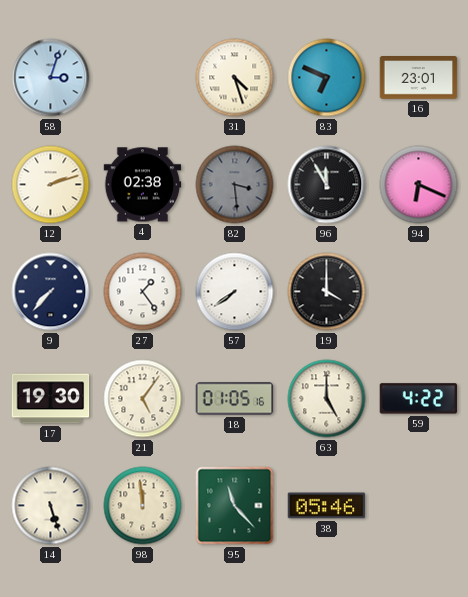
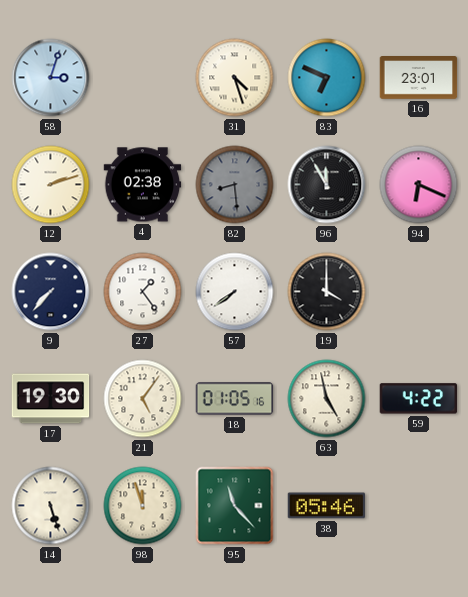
82: 3:29 -> 8:29 (235, 185)
63: 5:00 -> 4:58 (327, 399)
98: 11:59 -> 11:57 (143, 506)
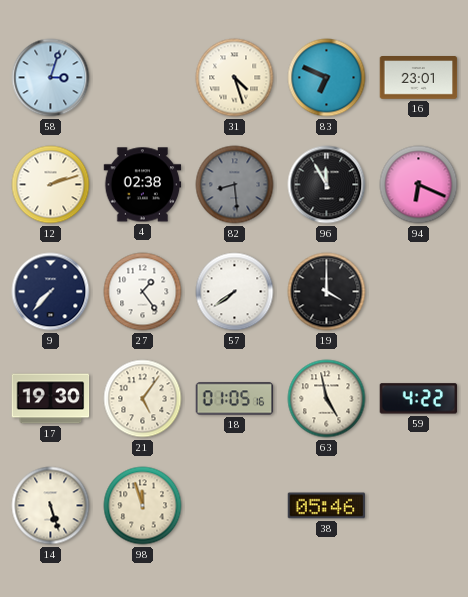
95: 11:23 -> none (235, 506)
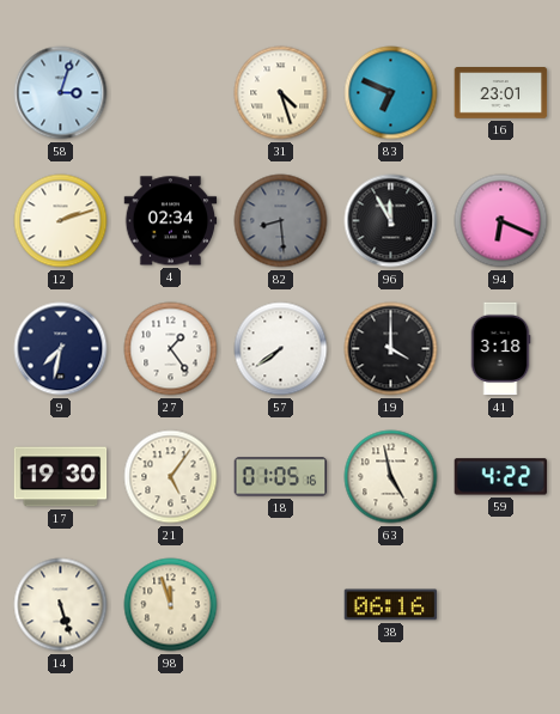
4: 02:38 -> 02:34 (171, 221)
9: 7:37 -> 7:32 (61, 349)
41: none -> 3:18 (500, 349)
38: 05:46 -> 06:16 (391, 605)
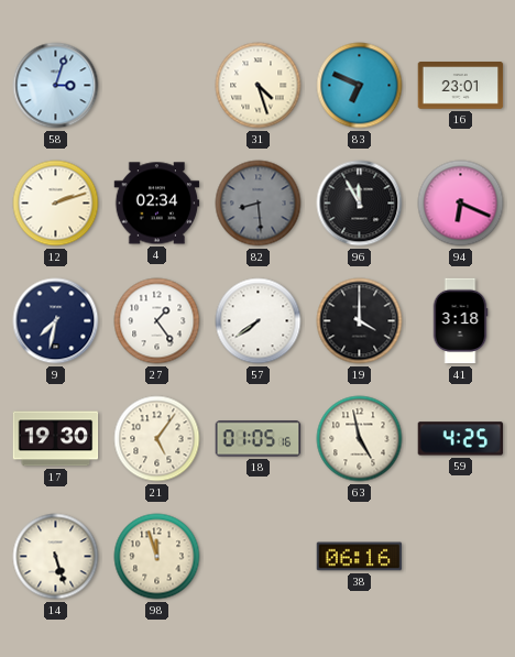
59: 4:22 -> 4:25 (461, 439)
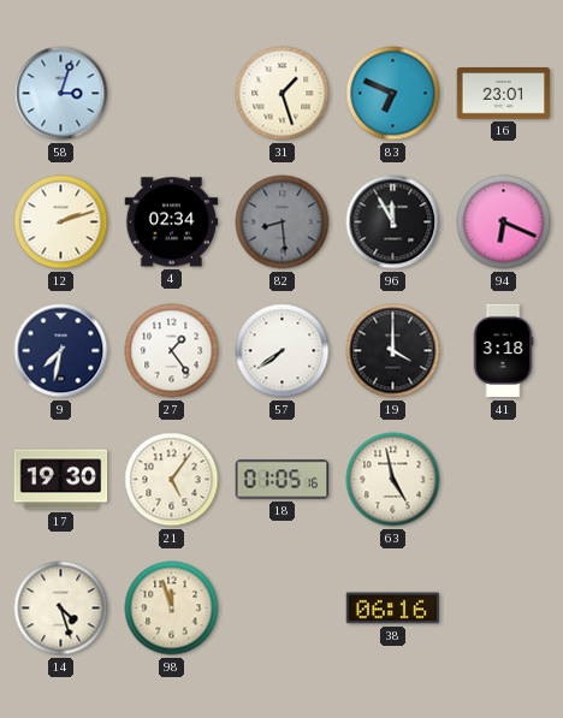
31: 4:27 -> 1:27 (283, 94)
59: 4:25 -> none (461, 439)
14: 5:27 -> 4:27 (61, 609)
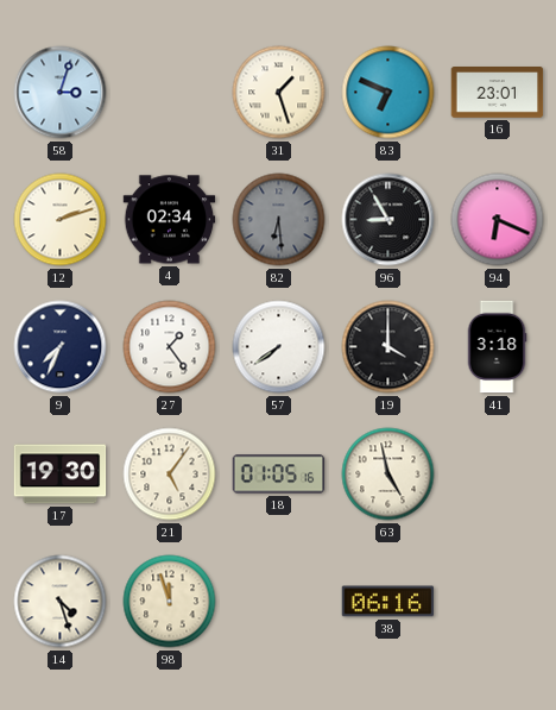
82: 8:29 -> 6:29 (279, 220)
96: 11:55 -> 8:55 (388, 220)
9: 7:32 -> 7:34 (61, 347)
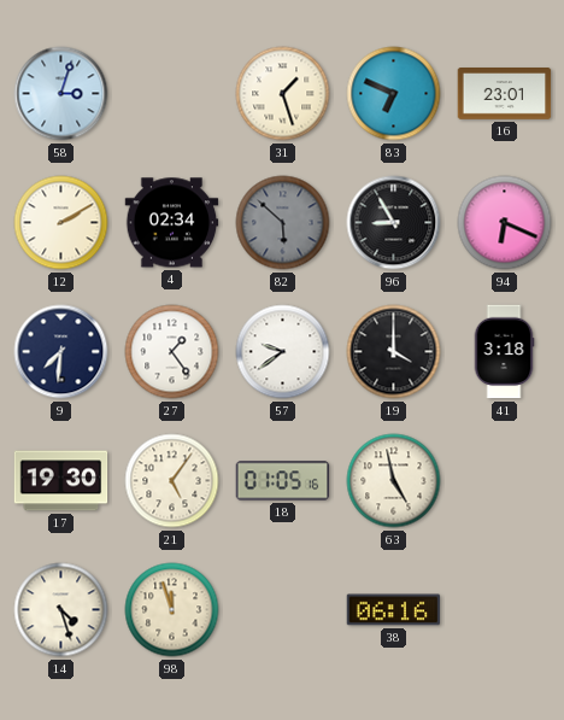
12: 2:12 -> 2:10 (61, 223)
82: 6:29 -> 5:52 (283, 223)
9: 7:34 -> 7:31 (61, 352)
57: 7:39 -> 9:39 (283, 352)
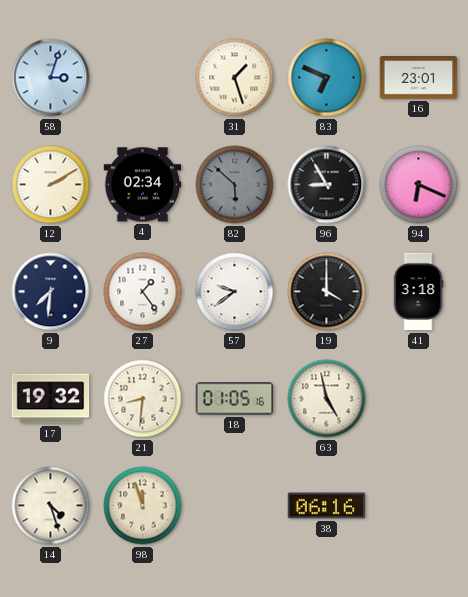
17: 19:30 -> 19:32 (51, 399)
21: 5:06 -> 8:31 (143, 399)
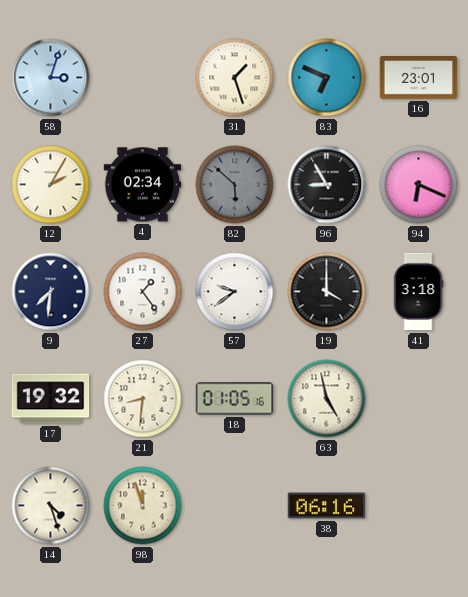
12: 2:10 -> 2:05 (51, 185)
